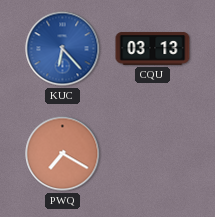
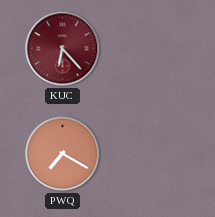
KUC dial: blue -> burgundy (63, 49)
CQU: 03:13 -> none (153, 49)
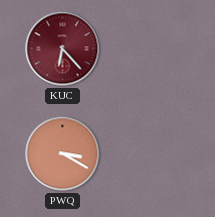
PWQ: 7:20 -> 3:20 (63, 154)
